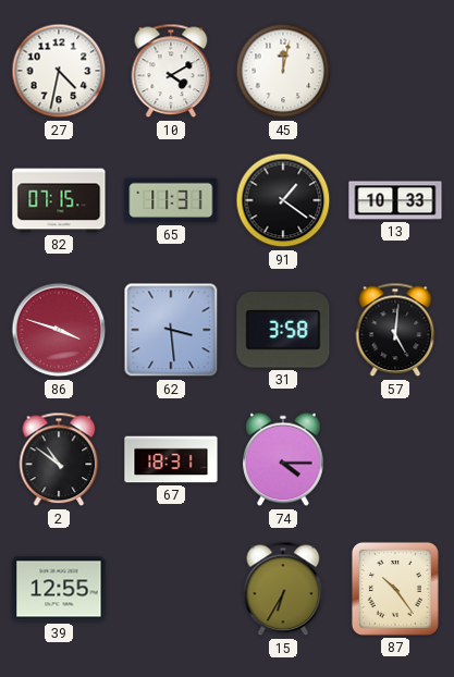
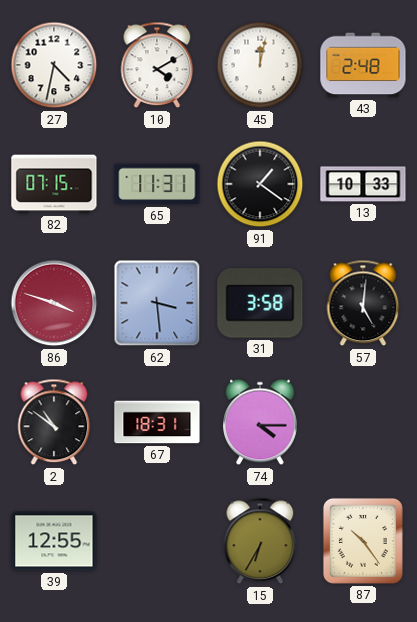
43: none -> 2:48 (363, 65)
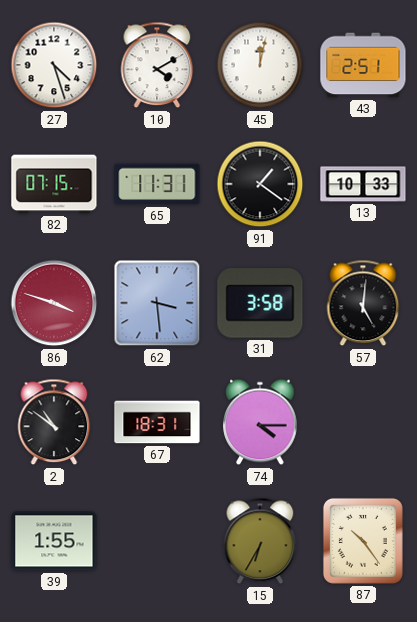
27: 4:32 -> 4:27 (54, 65)
43: 2:48 -> 2:51 (363, 65)
39: 12:55 -> 1:55 (54, 541)
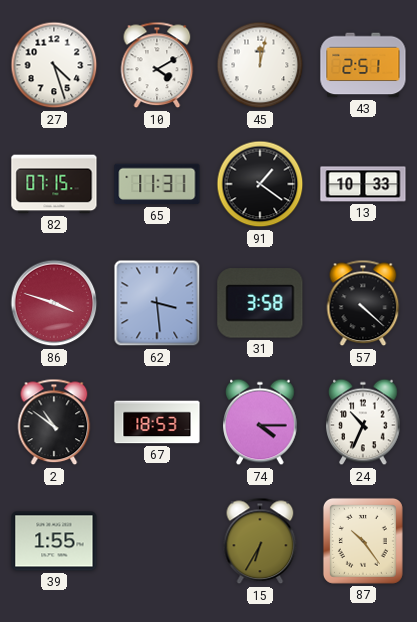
57: 5:01 -> 4:22 (363, 303)
67: 18:31 -> 18:53 (157, 422)
24: none -> 10:34 (363, 422)
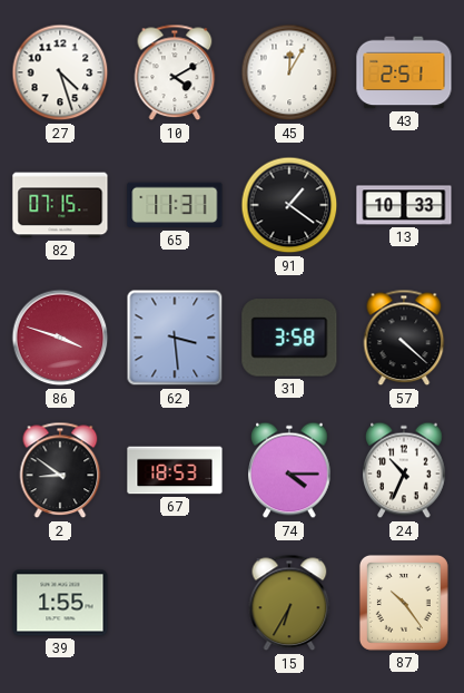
45: 12:02 -> 12:05 (289, 72)
2: 10:51 -> 8:51 (60, 470)
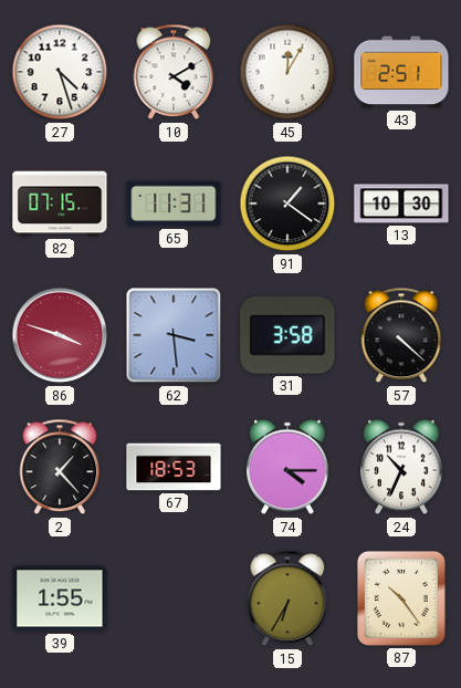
13: 10:33 -> 10:30 (401, 204)
2: 8:51 -> 1:23 (60, 467)
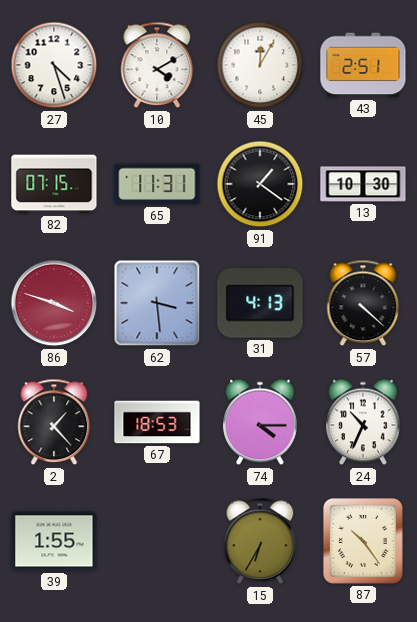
31: 3:58 -> 4:13 (260, 303)
